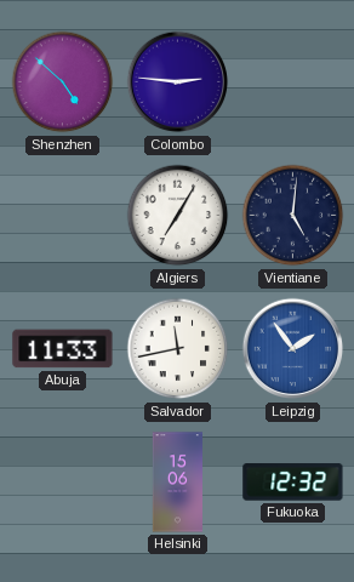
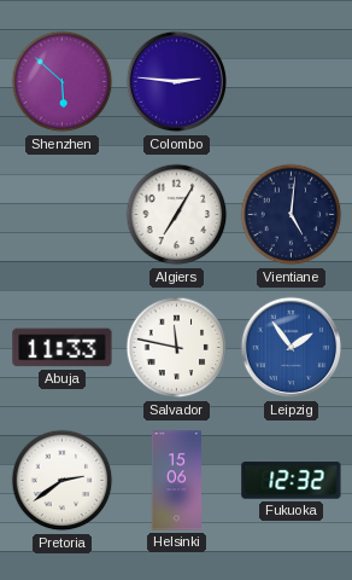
Shenzhen: 4:52 -> 5:52 (63, 82)
Salvador: 11:43 -> 11:47 (177, 348)
Pretoria: none -> 2:39 (63, 481)
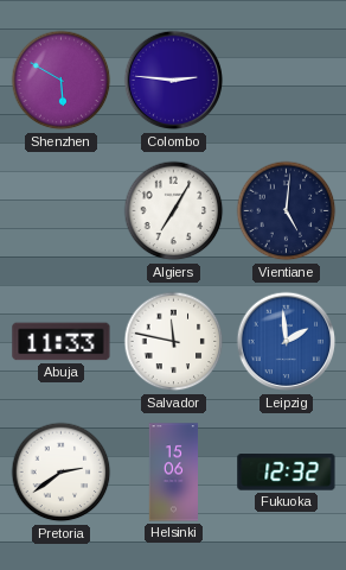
Shenzhen: 5:52 -> 5:50 (62, 81)
Leipzig: 1:54 -> 1:59 (287, 342)
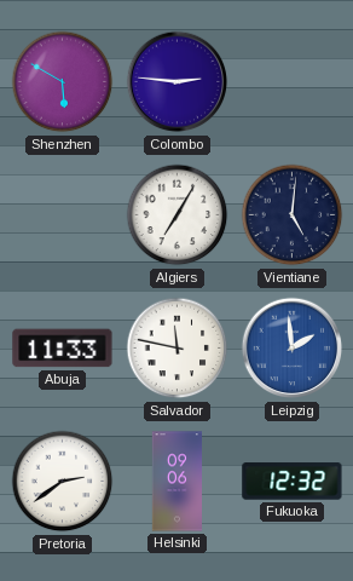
Helsinki: 15:06 -> 09:06 (176, 482)
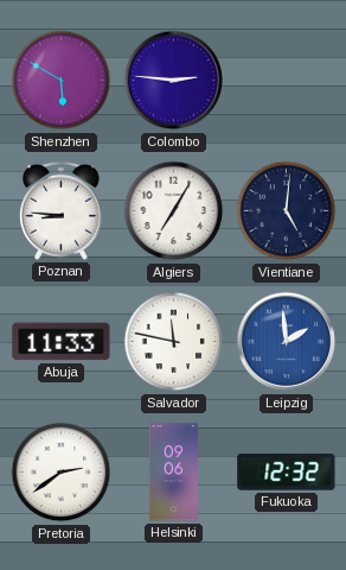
Poznan: none -> 8:46 (60, 210)
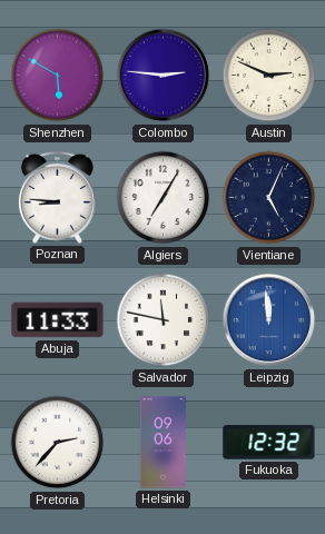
Austin: none -> 2:49 (269, 76)
Vientiane: 5:01 -> 5:04 (269, 198)
Leipzig: 1:59 -> 11:59 (269, 320)
Pretoria: 2:39 -> 2:37 (58, 443)
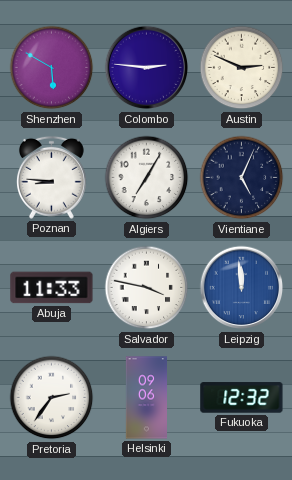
Salvador: 11:47 -> 3:47 (147, 288)
Pretoria: 2:37 -> 2:36 (52, 398)
